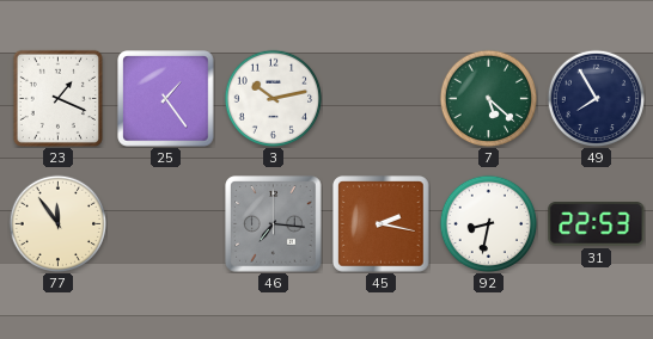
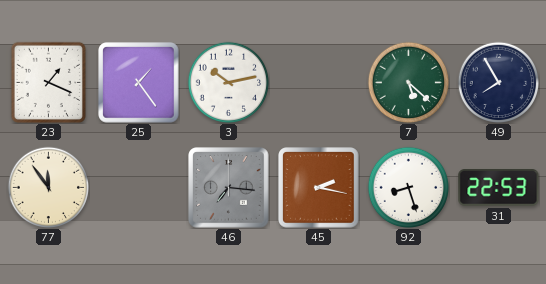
92: 8:32 -> 8:27 (408, 187)
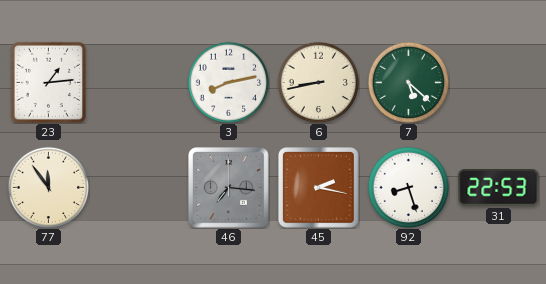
23: 1:19 -> 1:14 (48, 82)
25: 1:24 -> none (139, 83)
3: 10:13 -> 8:13 (228, 82)
6: none -> 8:43 (318, 82)
49: 7:55 -> none (498, 82)
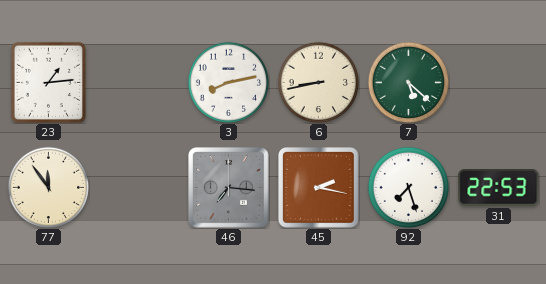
92: 8:27 -> 7:27 (408, 187)
